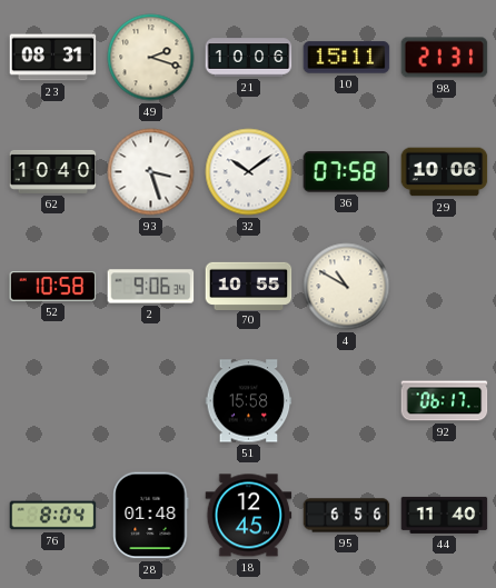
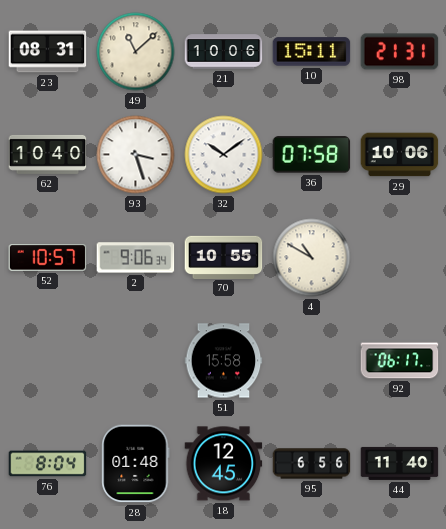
49: 2:18 -> 11:08 (136, 52)
52: 10:58 -> 10:57 (48, 258)
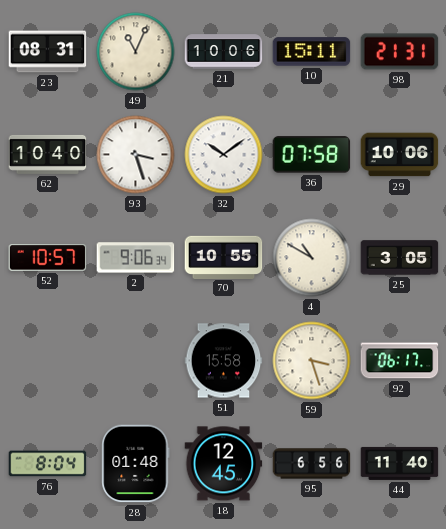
49: 11:08 -> 11:04 (136, 52)
25: none -> 3:05 (400, 258)
59: none -> 3:27 (312, 361)
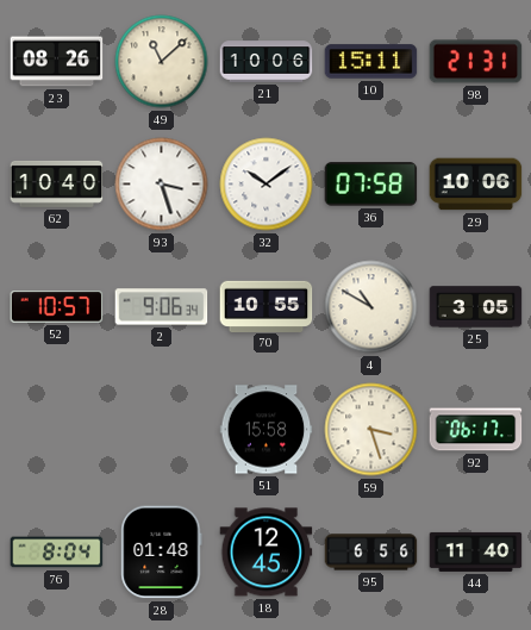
23: 08:31 -> 08:26 (57, 62)
49: 11:04 -> 11:08 (162, 62)
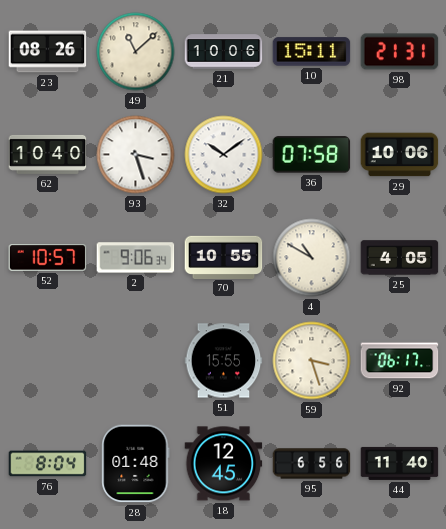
25: 3:05 -> 4:05 (400, 258)
51: 15:58 -> 15:55 (224, 361)
